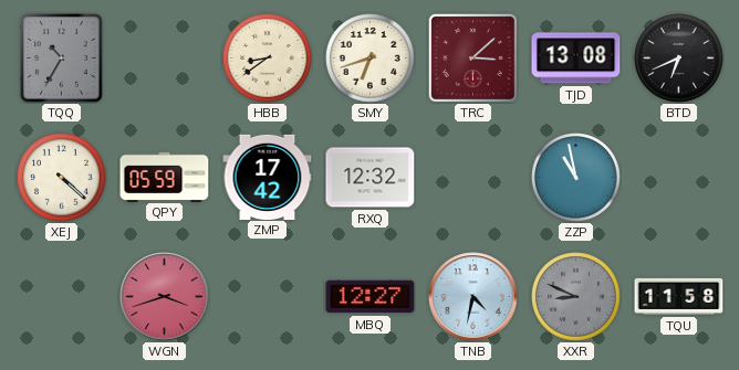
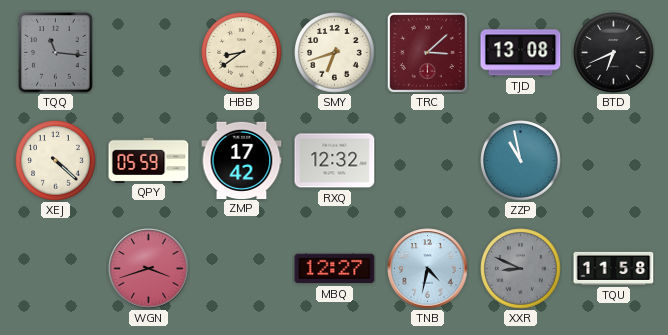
TQQ: 10:35 -> 11:16 (56, 53)
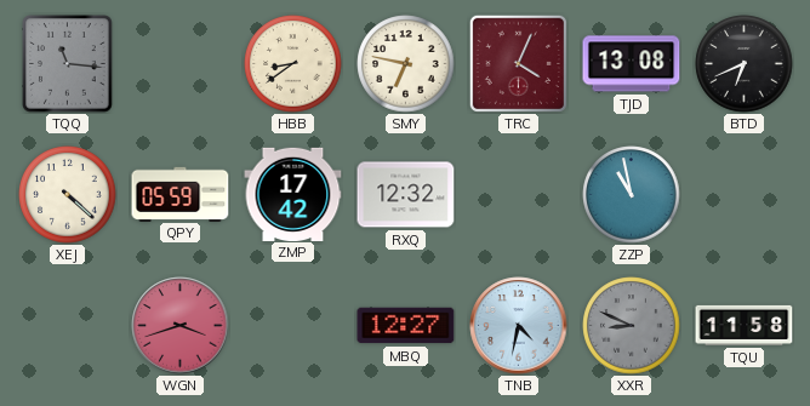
SMY: 6:42 -> 6:47 (406, 64)
TRC: 3:08 -> 4:04 (518, 63)
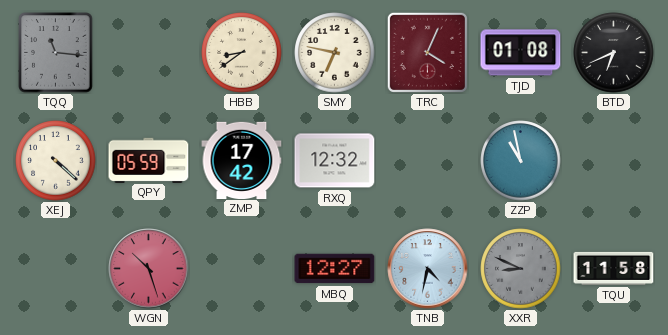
TJD: 13:08 -> 01:08 (521, 53)
WGN: 3:42 -> 10:27 (149, 269)
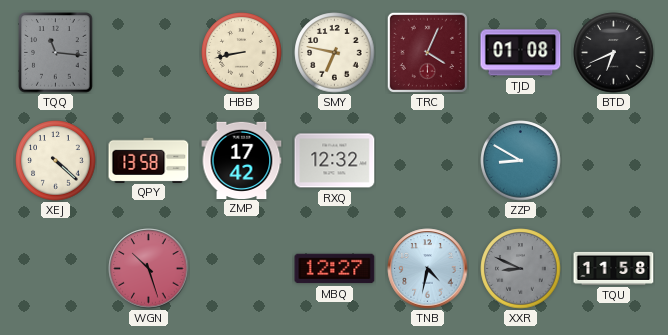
HBB: 8:39 -> 8:43 (242, 53)
QPY: 05:59 -> 13:58 (149, 160)
ZZP: 10:58 -> 8:50 (521, 161)
